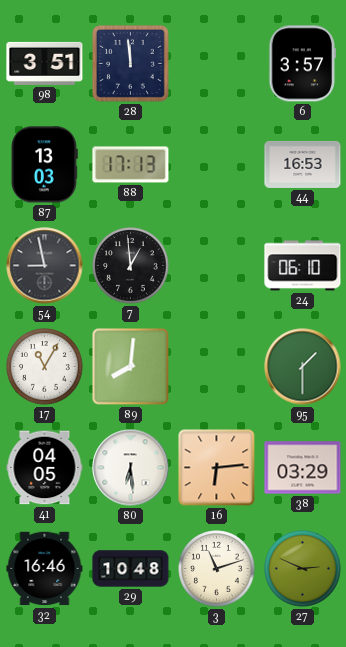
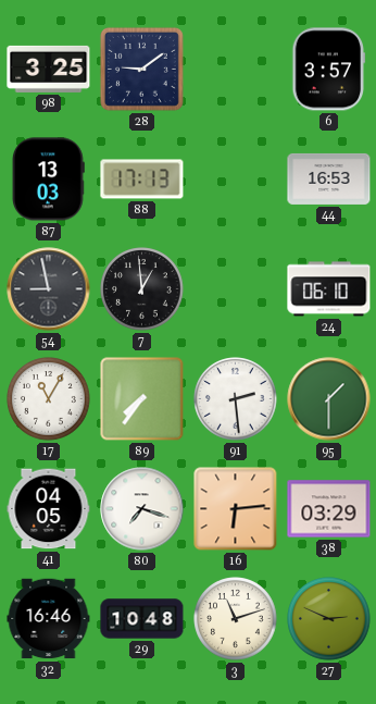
98: 3:51 -> 3:25 (49, 69)
28: 11:59 -> 9:09 (141, 69)
89: 8:01 -> 7:36 (142, 399)
91: none -> 2:29 (236, 399)
80: 6:29 -> 7:18 (142, 509)
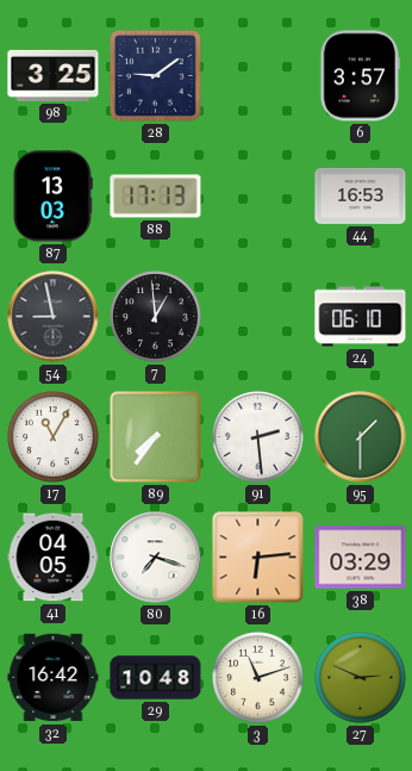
32: 16:46 -> 16:42 (54, 678)
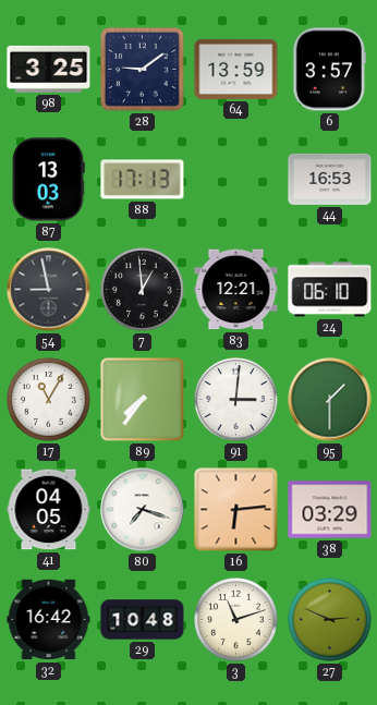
64: none -> 13:59 (236, 69)
83: none -> 12:21 (236, 290)
91: 2:29 -> 3:01 (236, 400)
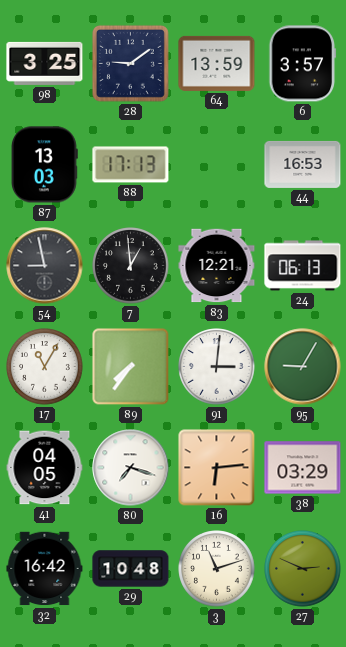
24: 06:10 -> 06:13 (303, 266)
95: 1:30 -> 9:05 (303, 367)
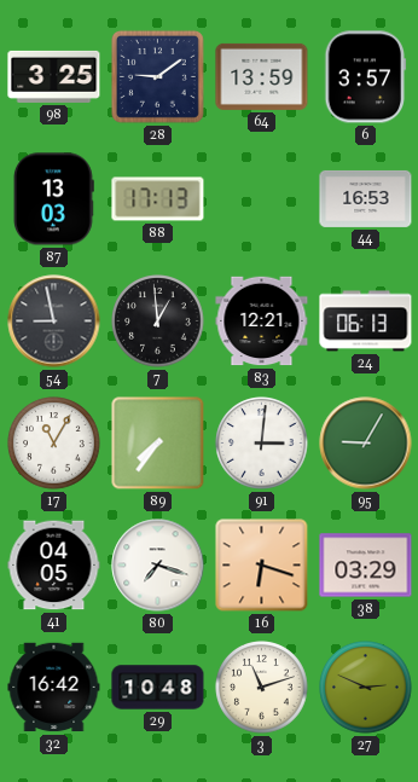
16: 6:14 -> 6:18 (262, 566)
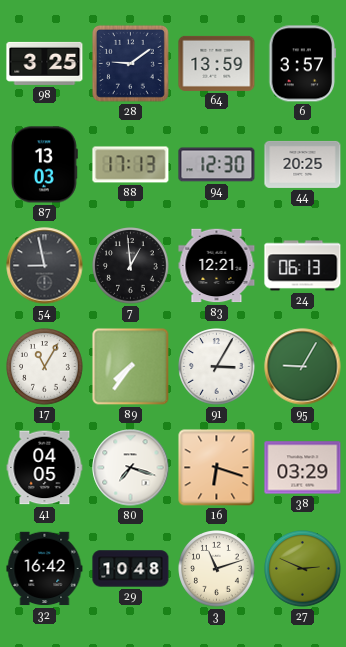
94: none -> 12:30 (217, 165)
44: 16:53 -> 20:25 (303, 164)
91: 3:01 -> 3:05 (217, 367)
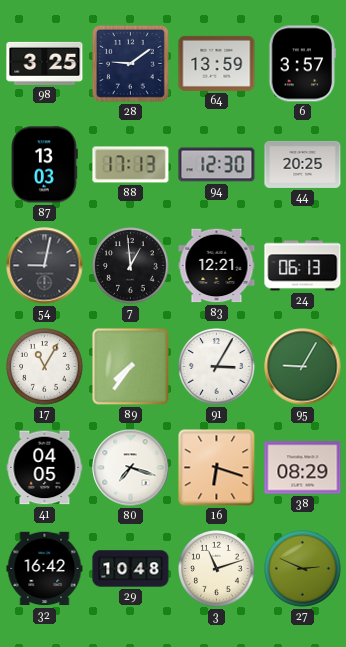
54: 8:58 -> 9:02 (45, 266)
38: 03:29 -> 08:29 (303, 468)
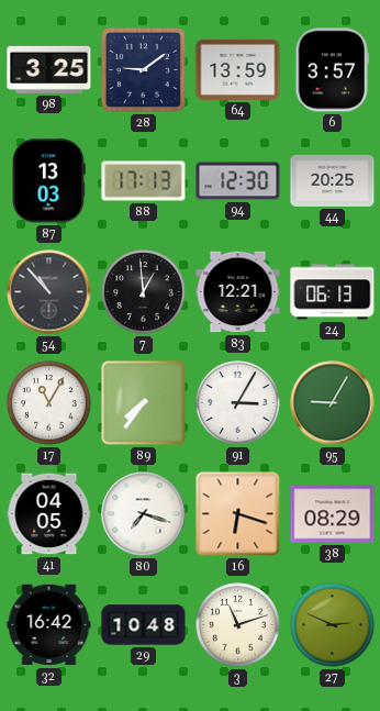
54: 9:02 -> 10:53 (49, 292)
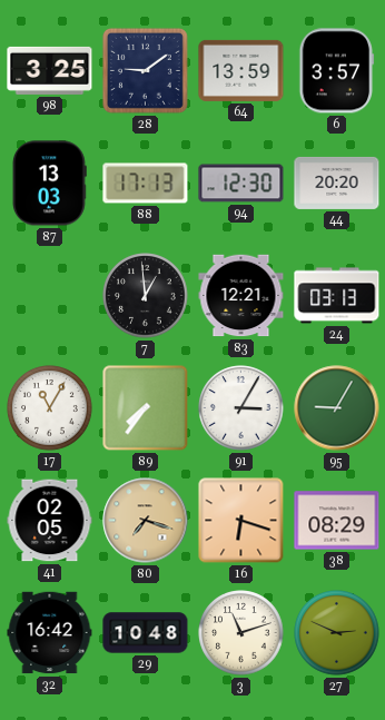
44: 20:25 -> 20:20 (337, 183)
54: 10:53 -> none (49, 292)
24: 06:13 -> 03:13 (337, 296)
41: 04:05 -> 02:05 (50, 521)
80 dial: white -> champagne (146, 521)
